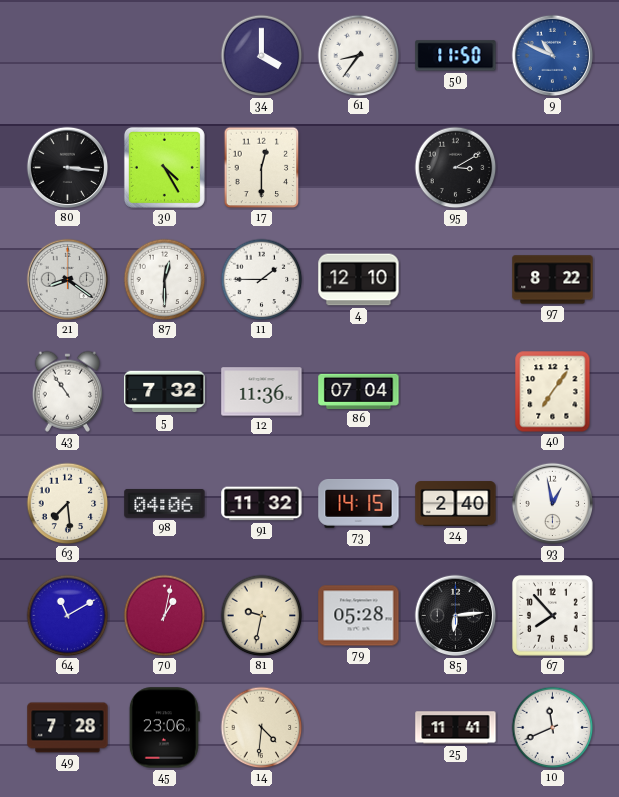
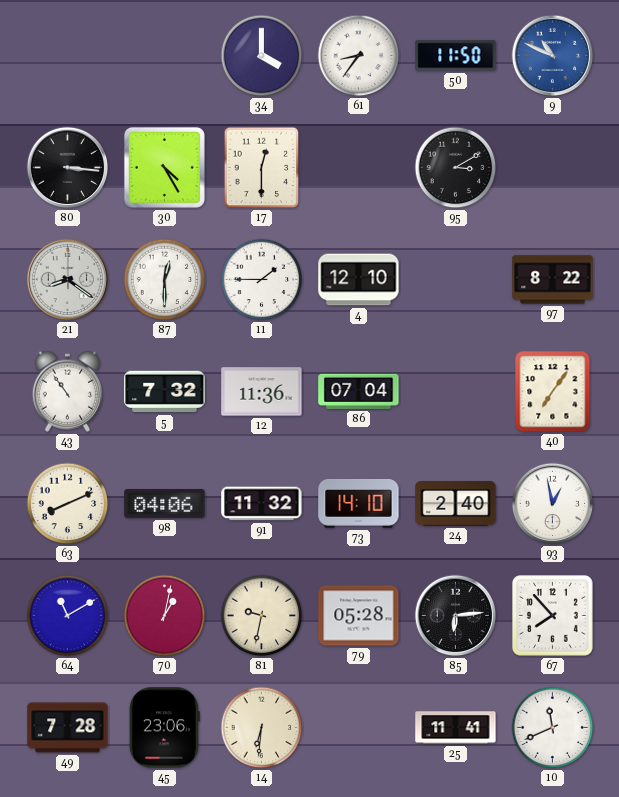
63: 7:29 -> 8:11 (68, 504)
73: 14:15 -> 14:10 (359, 504)
14: 4:31 -> 6:31 (262, 728)
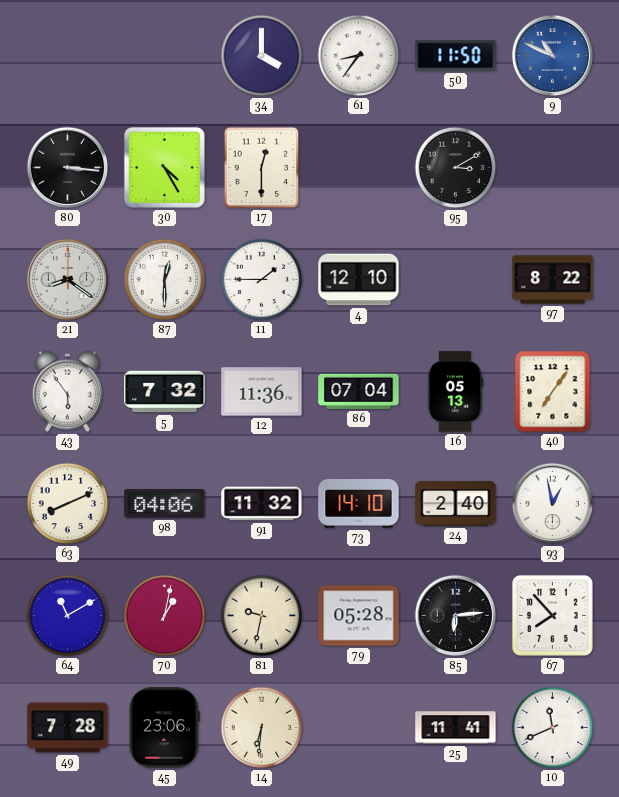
43: 10:54 -> 5:54 (67, 391)
16: none -> 05:13 (455, 392)
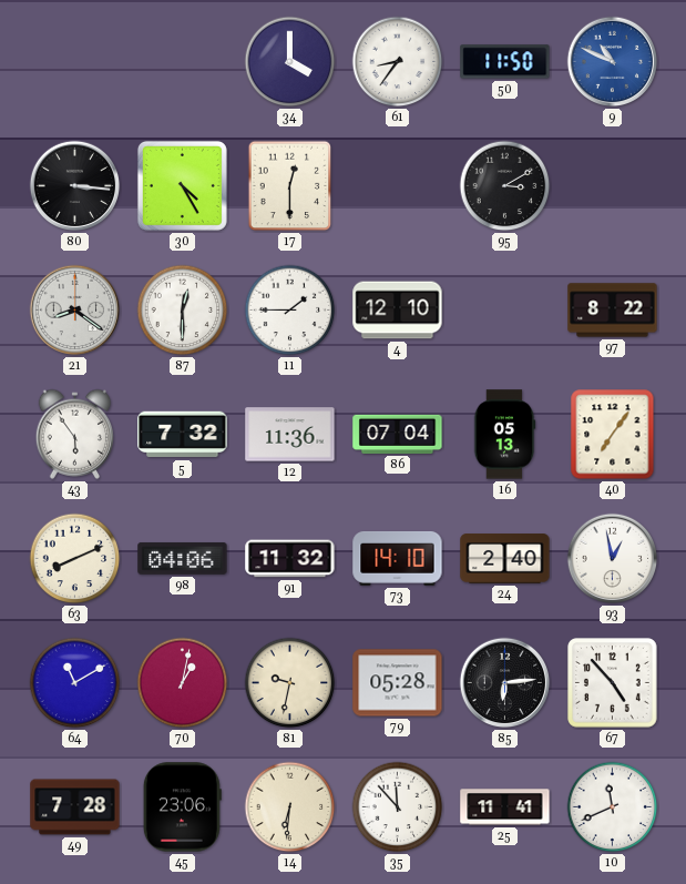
67: 7:53 -> 4:53 (613, 683)
35: none -> 11:53 (398, 807)
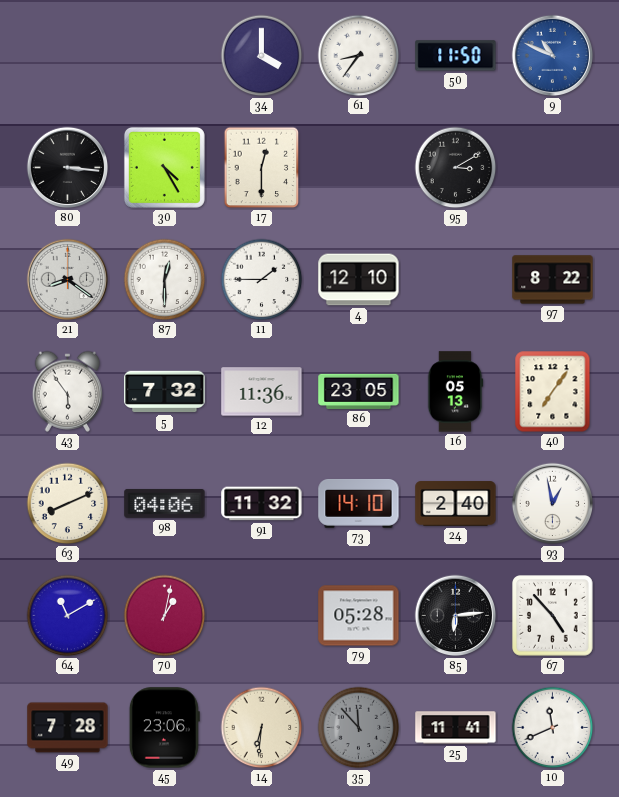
86: 07:04 -> 23:05 (359, 391)
81: 9:32 -> none (290, 683)
35 dial: white -> grey (359, 728)
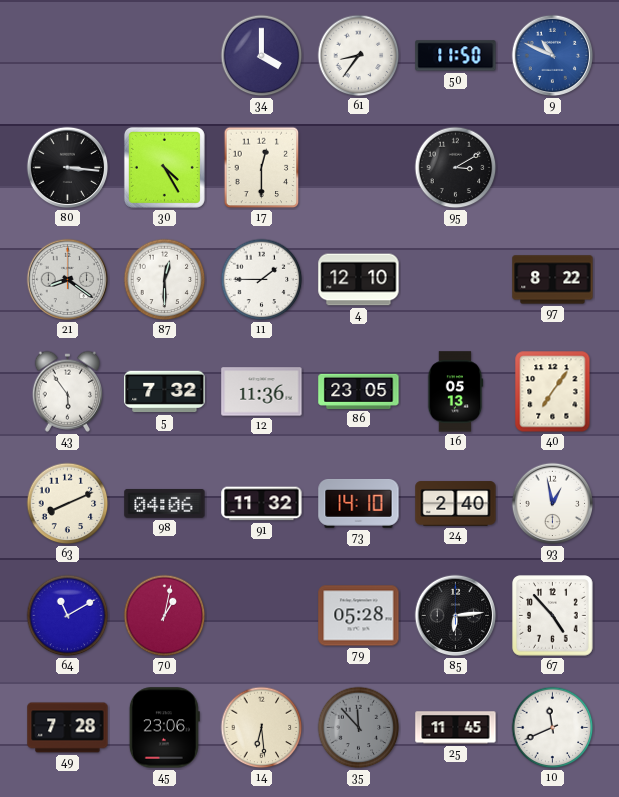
14: 6:31 -> 6:29 (262, 728)
25: 11:41 -> 11:45 (456, 728)
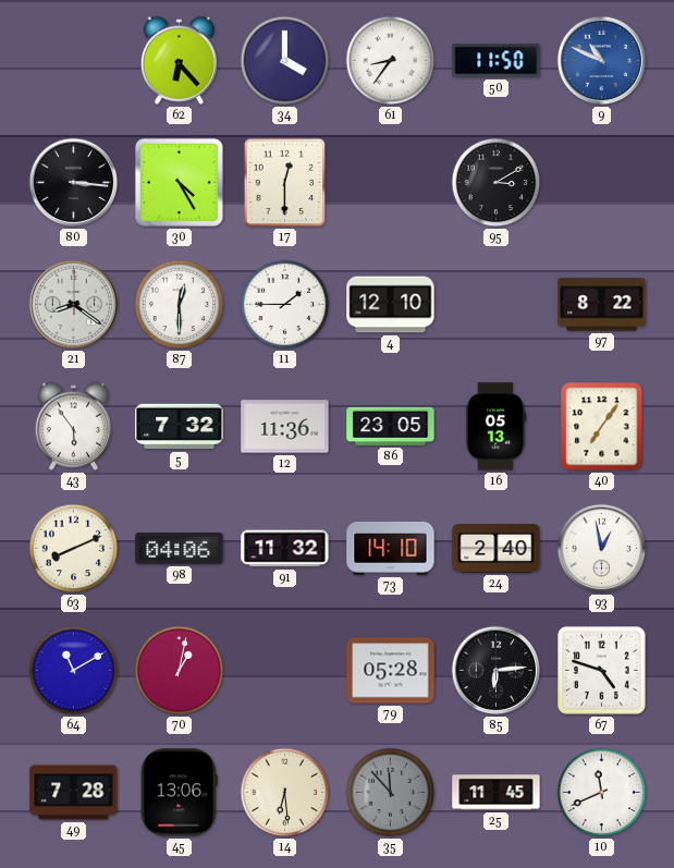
62: none -> 6:23 (179, 60)
67: 4:53 -> 4:48 (602, 671)
45: 23:06 -> 13:06 (179, 793)
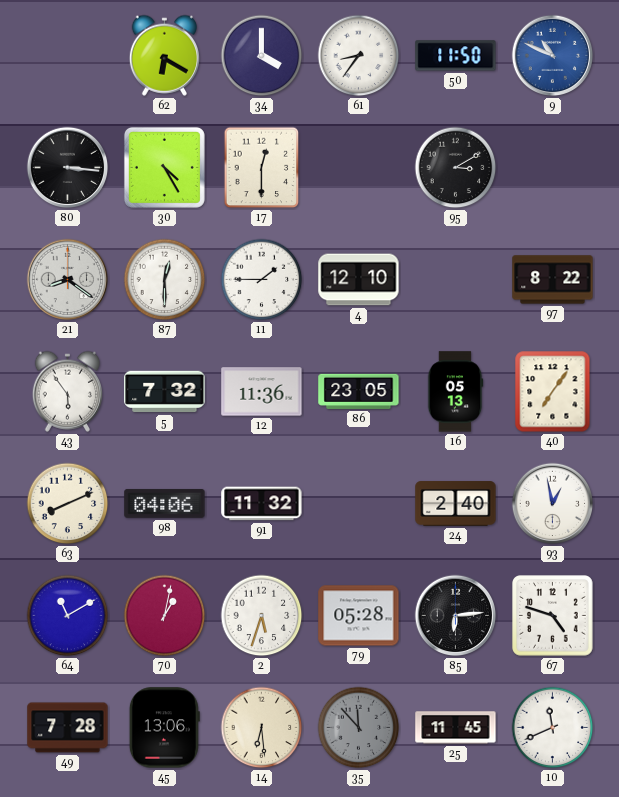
62: 6:23 -> 6:20 (164, 55)
73: 14:10 -> none (391, 549)
2: none -> 5:33 (262, 616)
